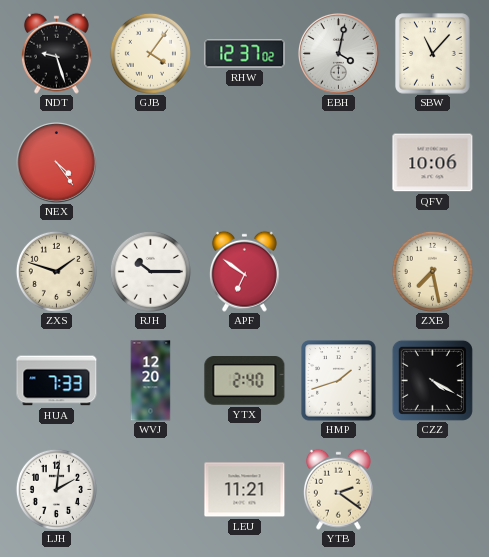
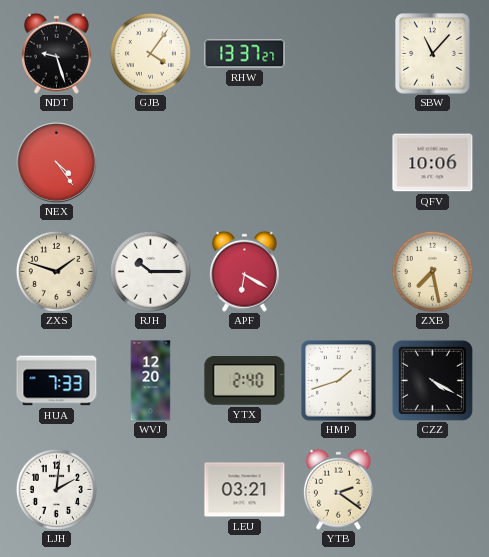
RHW: 12:37 -> 13:37 (245, 54)
EBH: 4:02 -> none (339, 54)
APF: 6:51 -> 6:20 (244, 271)
LEU: 11:21 -> 03:21 (245, 490)
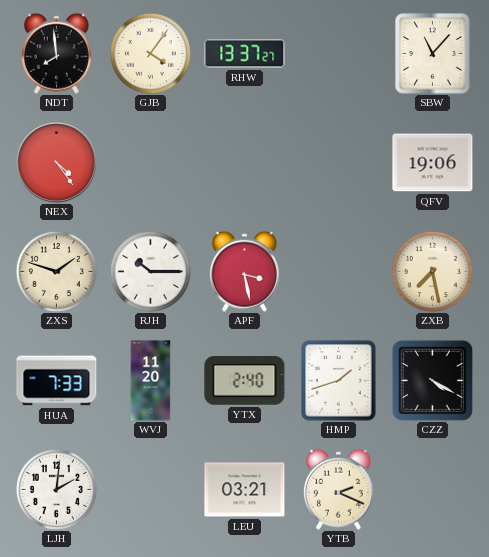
NDT: 9:27 -> 7:59 (56, 53)
QFV: 10:06 -> 19:06 (433, 163)
APF: 6:20 -> 3:28 (244, 271)
WVJ: 12:20 -> 11:20 (151, 381)
YTB: 2:21 -> 2:19 (338, 489)
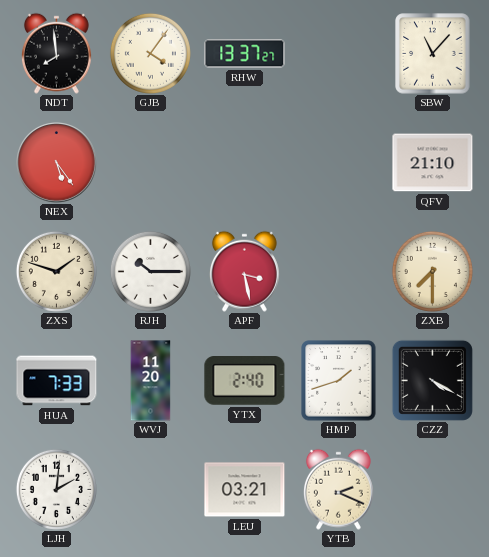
NEX: 4:24 -> 5:24 (57, 163)
QFV: 19:06 -> 21:10 (433, 163)
ZXB: 7:28 -> 7:30 (432, 271)
